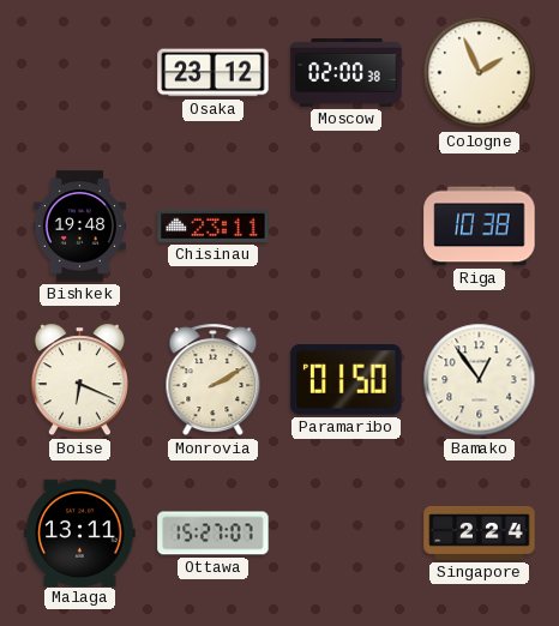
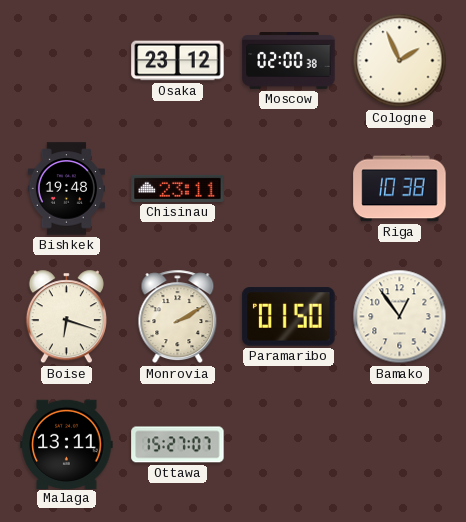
Boise: 6:19 -> 6:18 (66, 317)
Singapore: 2:24 -> none (480, 532)
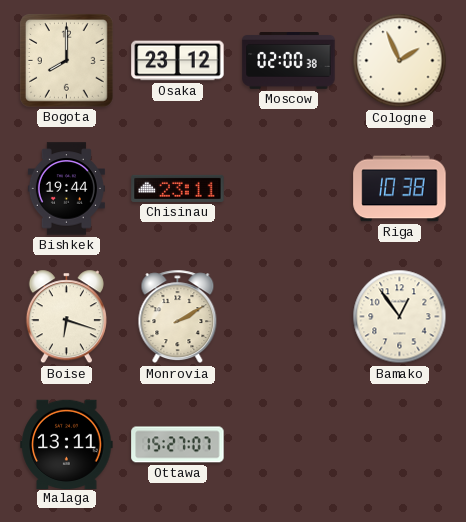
Bogota: none -> 8:00 (67, 61)
Bishkek: 19:48 -> 19:44 (66, 189)
Paramaribo: 01:50 -> none (289, 317)
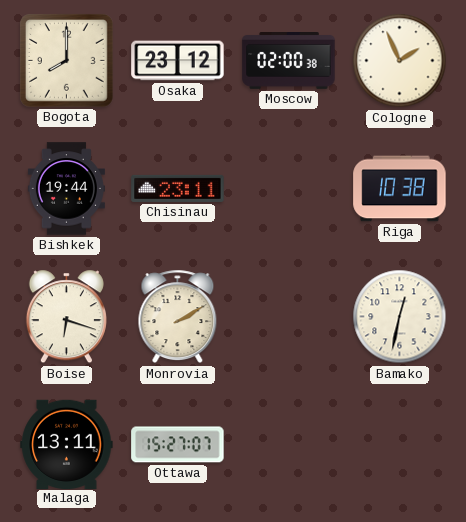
Bamako: 12:54 -> 12:32 (400, 317)
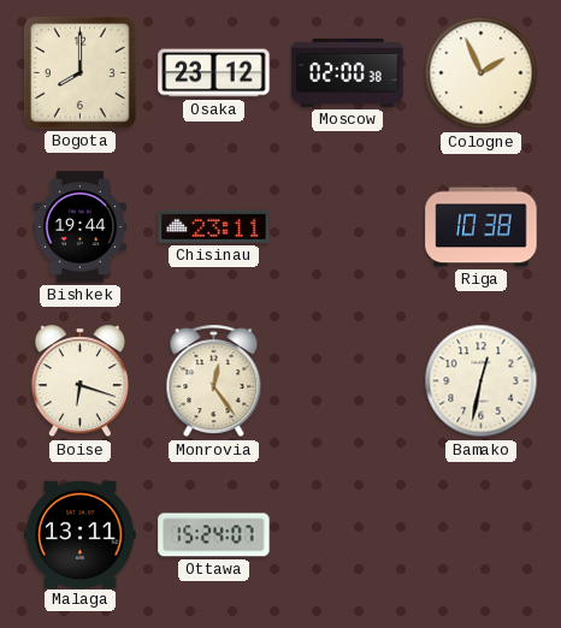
Monrovia: 2:10 -> 12:24 (214, 381)
Ottawa: 15:27 -> 15:24 (214, 535)
